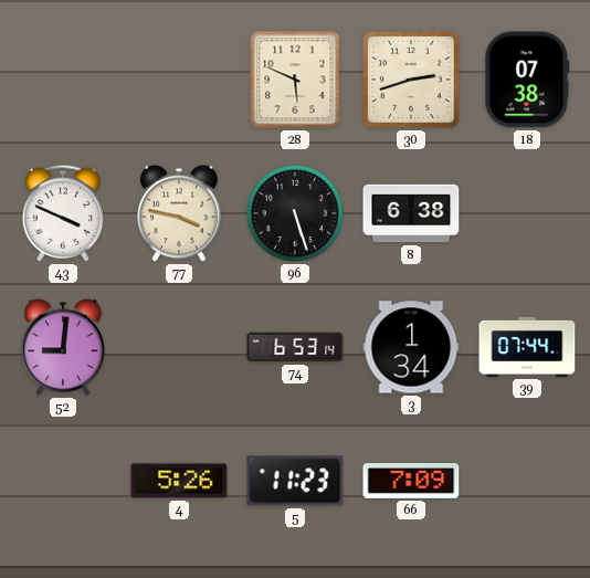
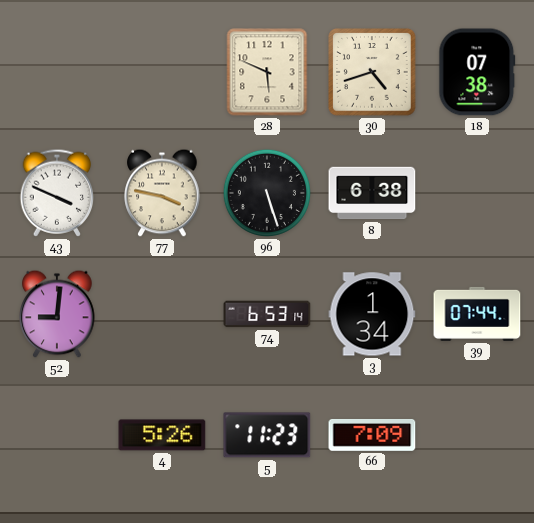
30: 2:42 -> 4:42 (372, 72)
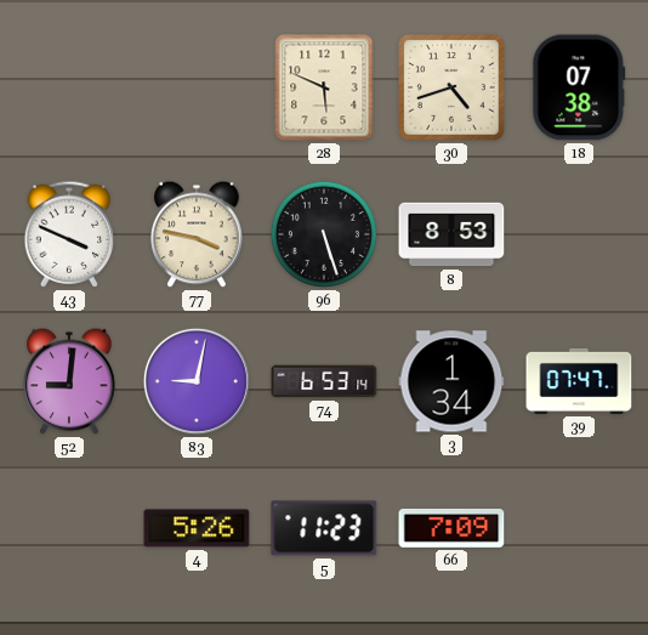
8: 6:38 -> 8:53 (451, 234)
83: none -> 9:02 (197, 381)
39: 07:44 -> 07:47 (579, 381)
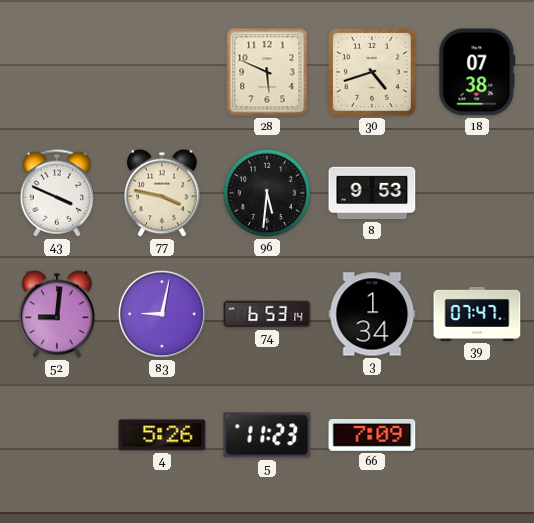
96: 5:27 -> 5:31 (267, 193)
8: 8:53 -> 9:53 (372, 193)
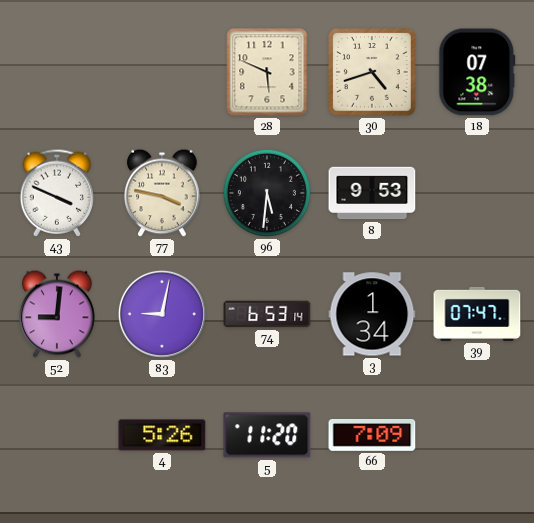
5: 11:23 -> 11:20 (267, 435)
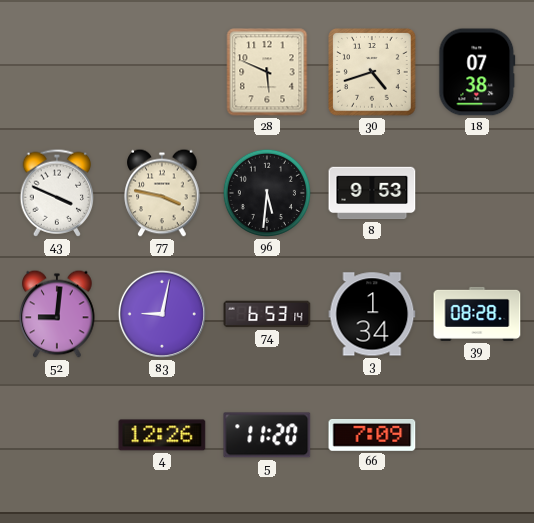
39: 07:47 -> 08:28 (477, 314)
4: 5:26 -> 12:26 (162, 435)
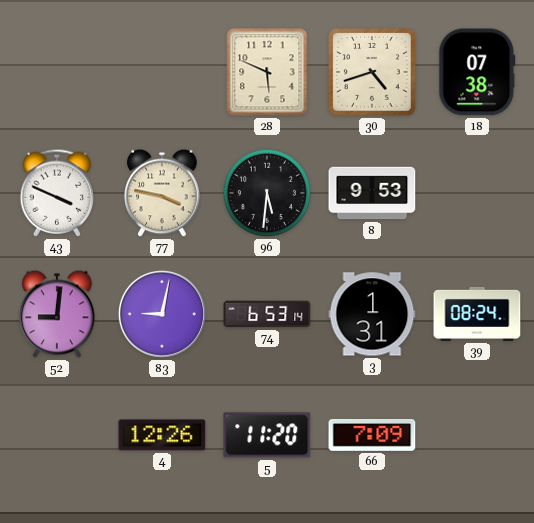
3: 1:34 -> 1:31 (372, 314)
39: 08:28 -> 08:24 (477, 314)
